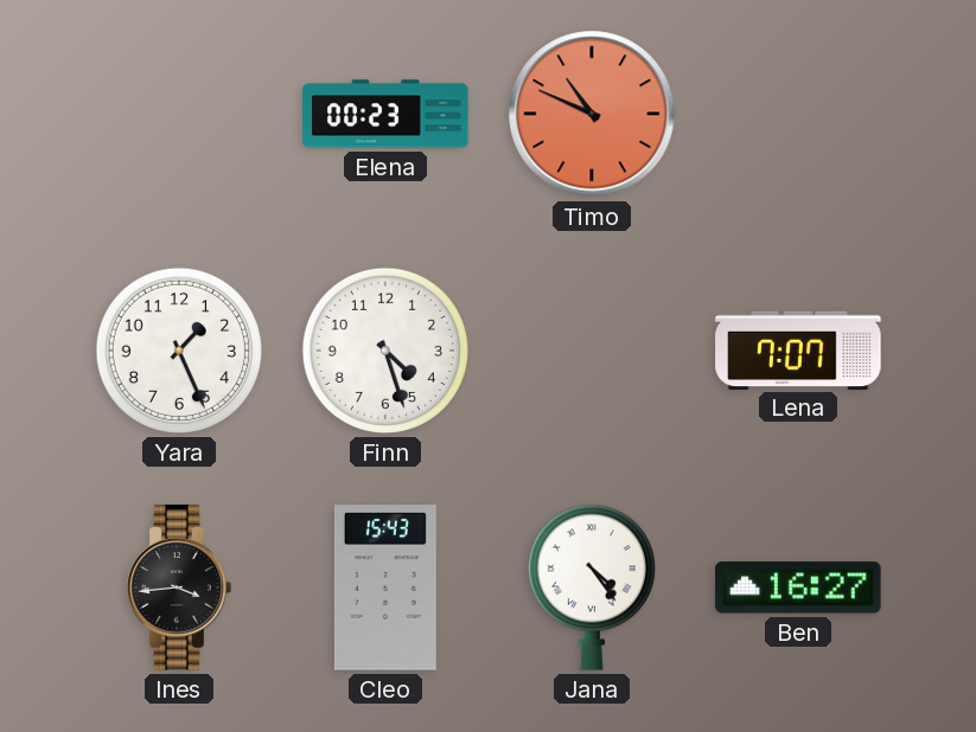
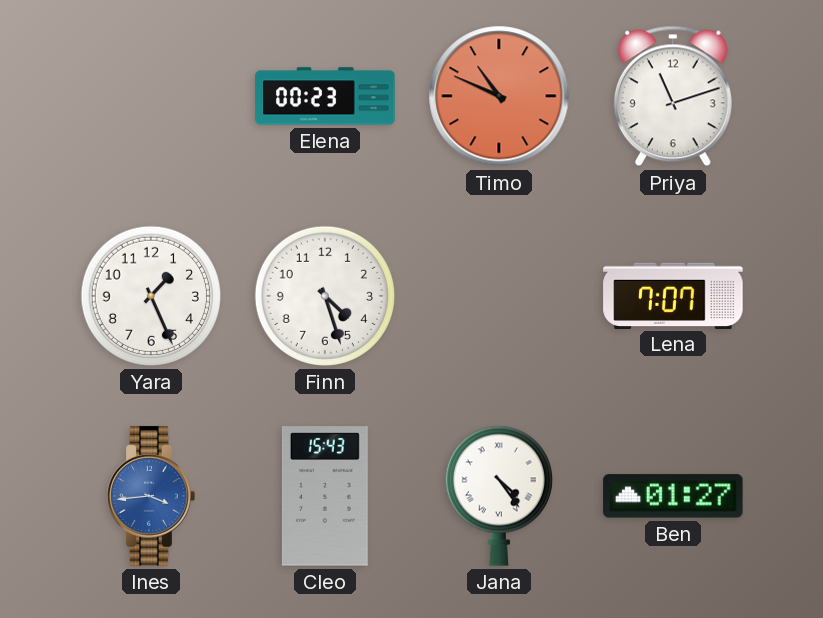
Priya: none -> 11:12 (673, 96)
Ines dial: black -> blue (151, 496)
Ben: 16:27 -> 01:27 (673, 496)
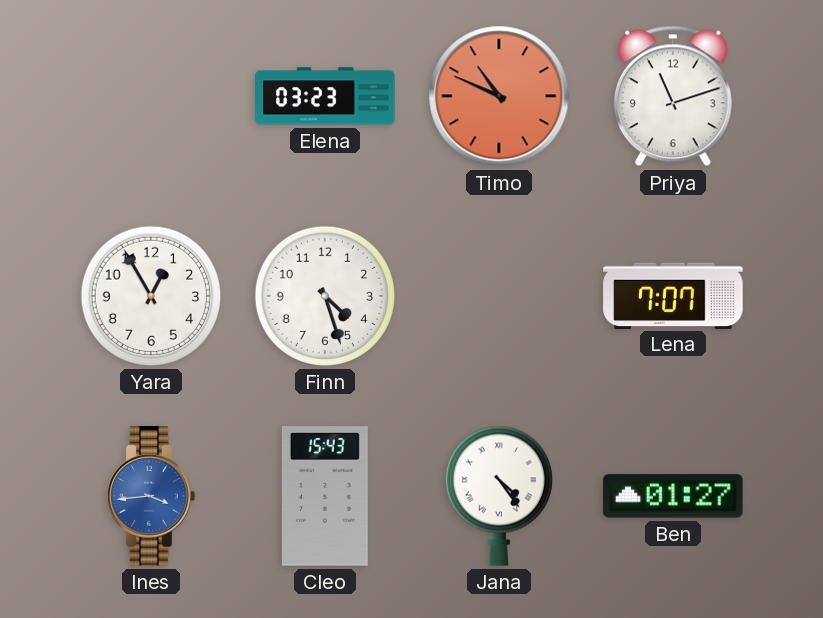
Elena: 00:23 -> 03:23 (325, 96)
Yara: 1:26 -> 12:55 (151, 296)
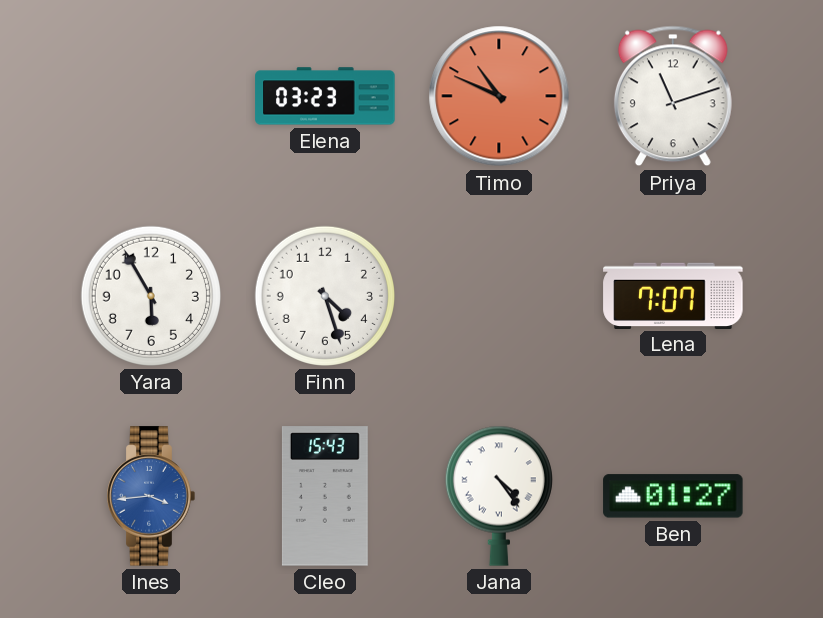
Yara: 12:55 -> 5:55 (151, 296)
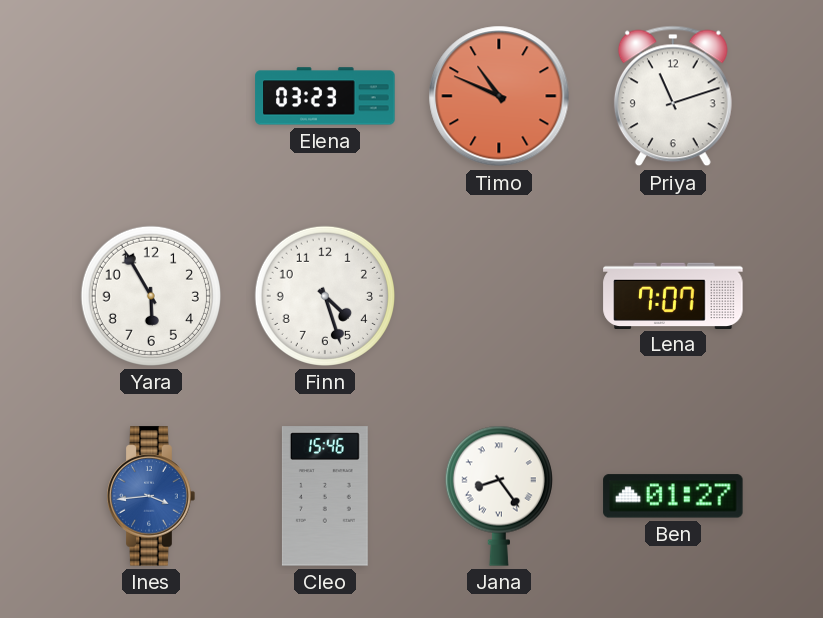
Cleo: 15:43 -> 15:46 (325, 496)
Jana: 4:24 -> 8:24 (499, 496)
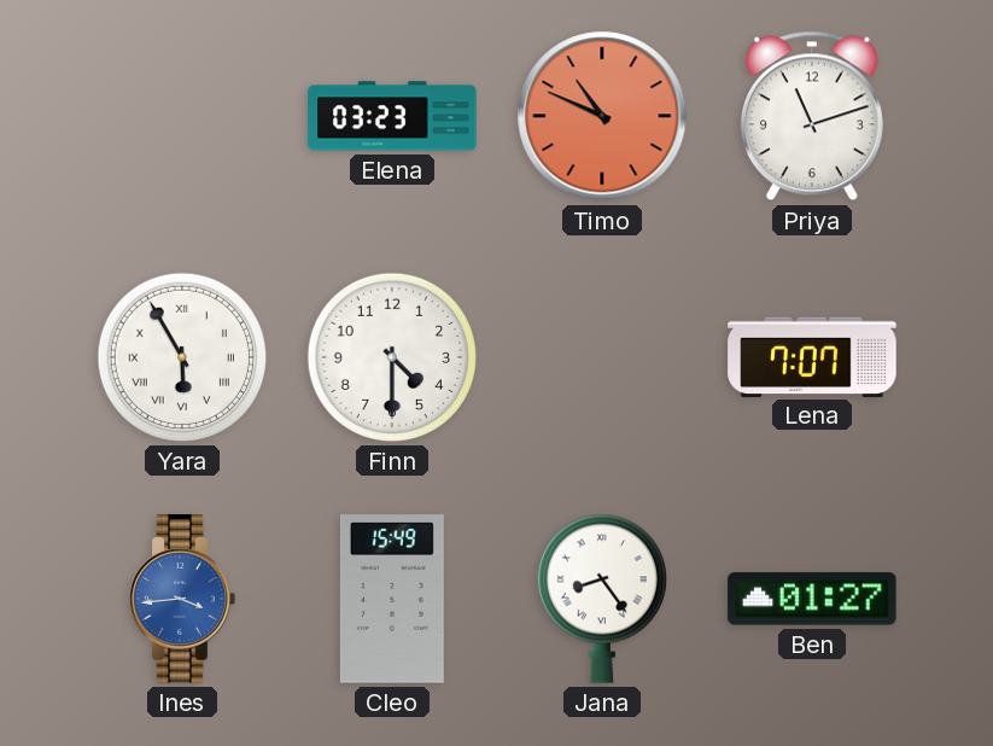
Yara numerals: Arabic -> Roman (182, 357)
Finn: 4:27 -> 4:30 (392, 357)
Cleo: 15:46 -> 15:49 (392, 599)
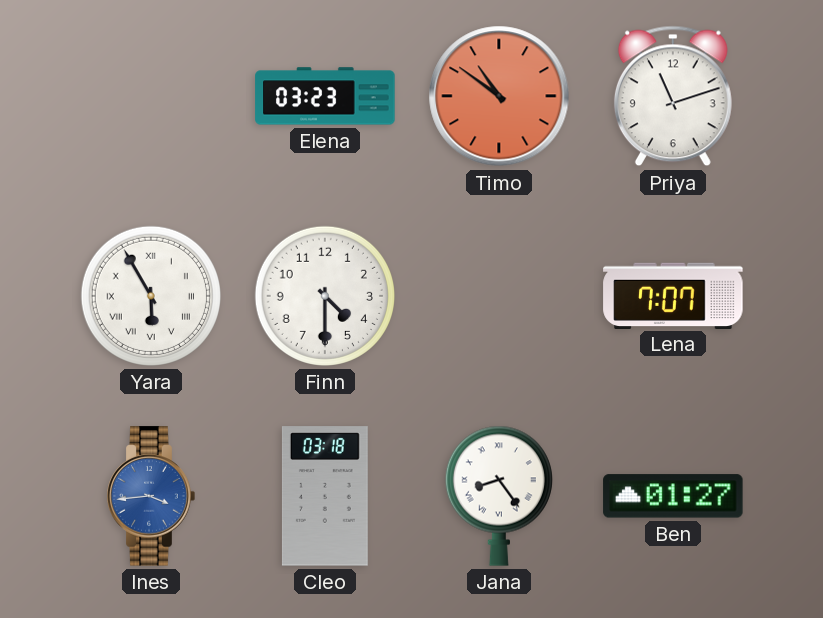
Timo: 10:49 -> 10:51 (499, 96)
Cleo: 15:49 -> 03:18 (325, 496)
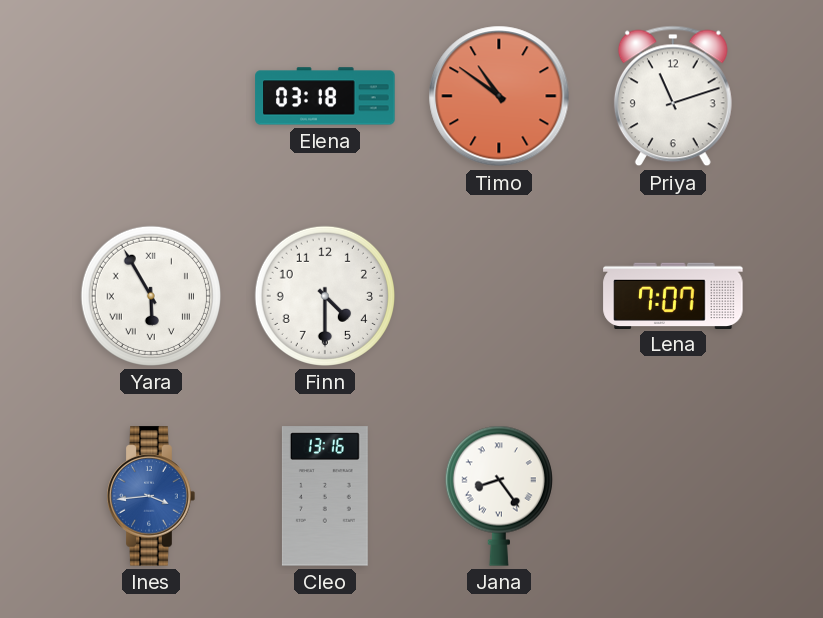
Elena: 03:23 -> 03:18 (325, 96)
Cleo: 03:18 -> 13:16 (325, 496)
Ben: 01:27 -> none (673, 496)
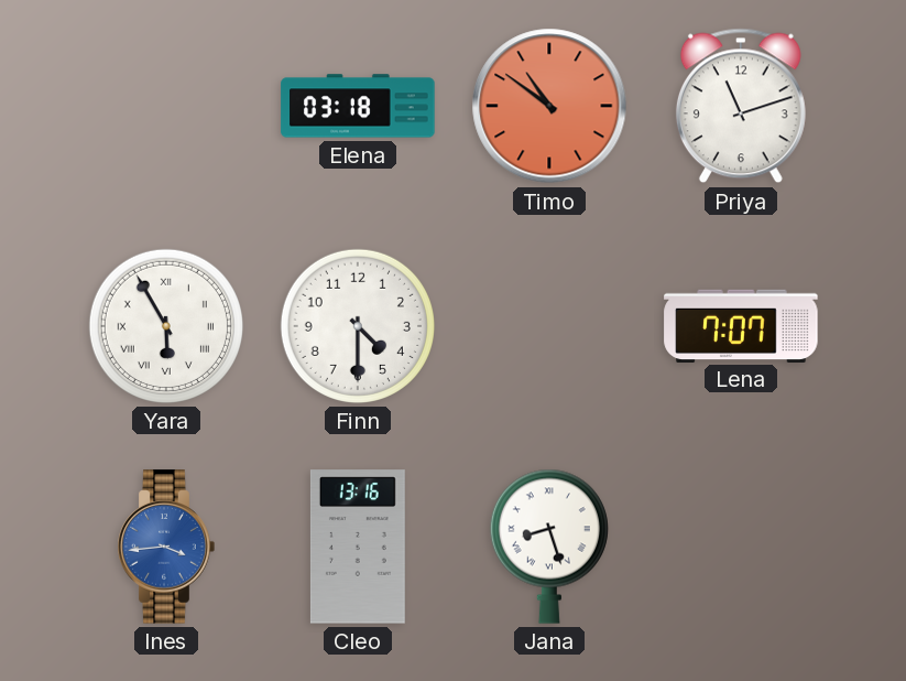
Jana: 8:24 -> 8:27 (549, 547)
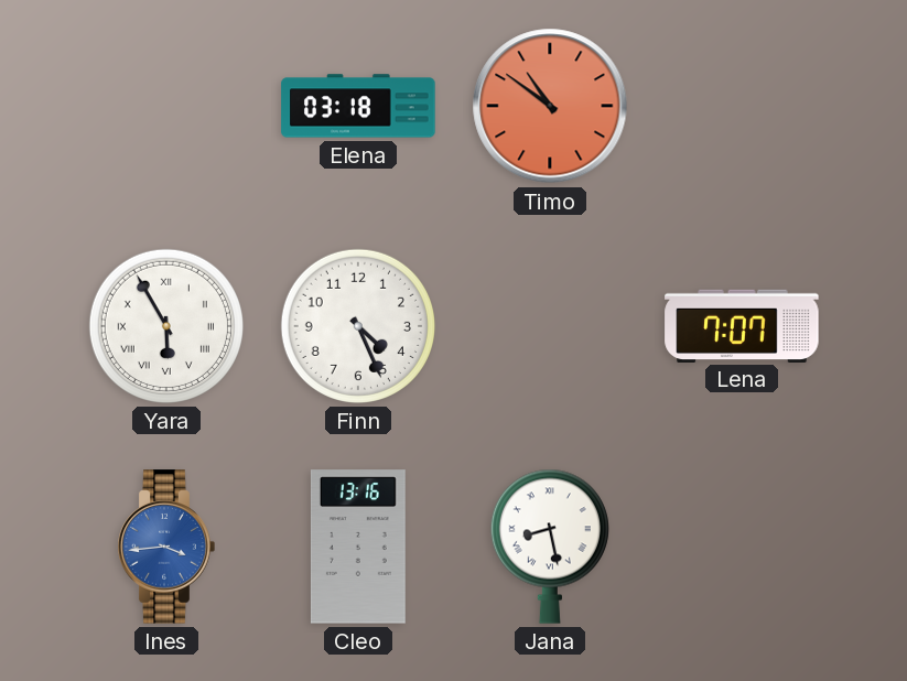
Priya: 11:12 -> none (741, 106)
Finn: 4:30 -> 4:26 (358, 326)
Jana: 8:27 -> 8:28 (550, 547)
